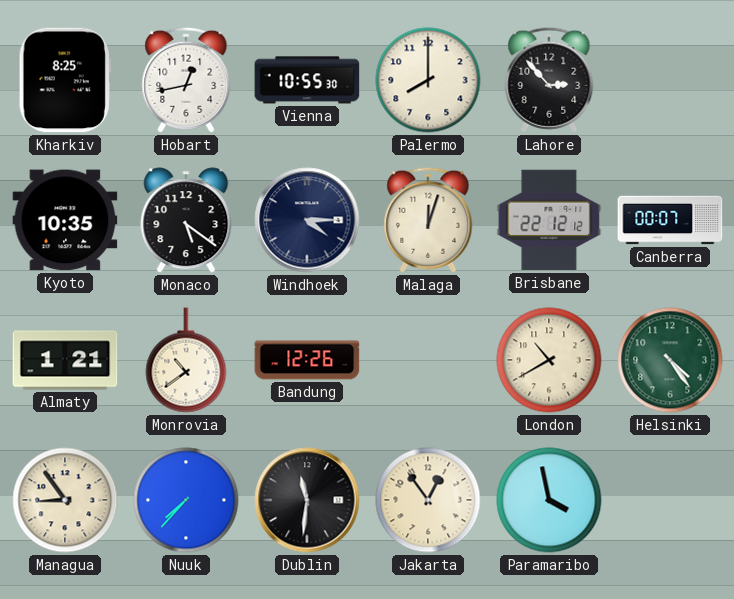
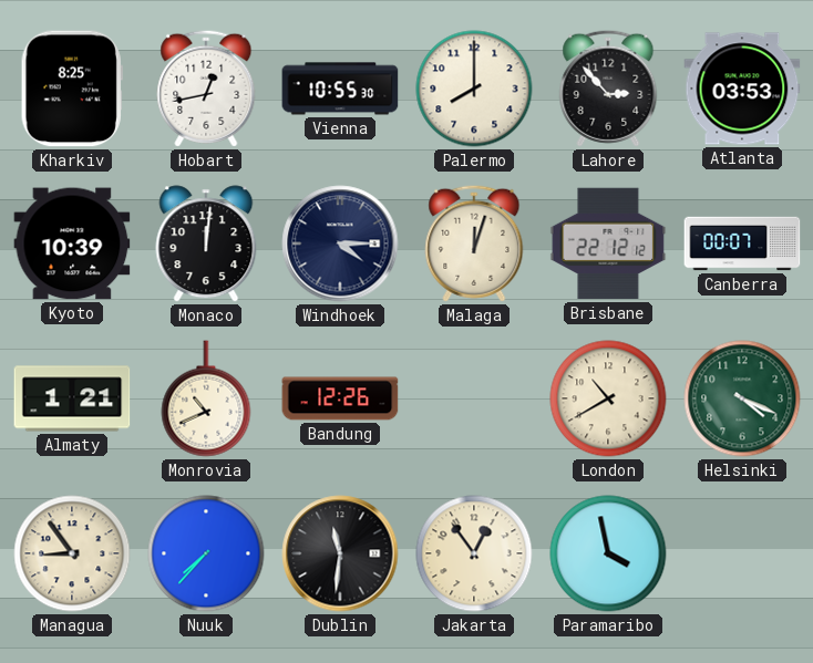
Atlanta: none -> 03:53 (742, 89)
Kyoto: 10:35 -> 10:39 (72, 244)
Monaco: 5:21 -> 12:01 (206, 244)
Monrovia: 10:39 -> 10:41 (206, 398)
Helsinki: 4:24 -> 4:19 (742, 398)
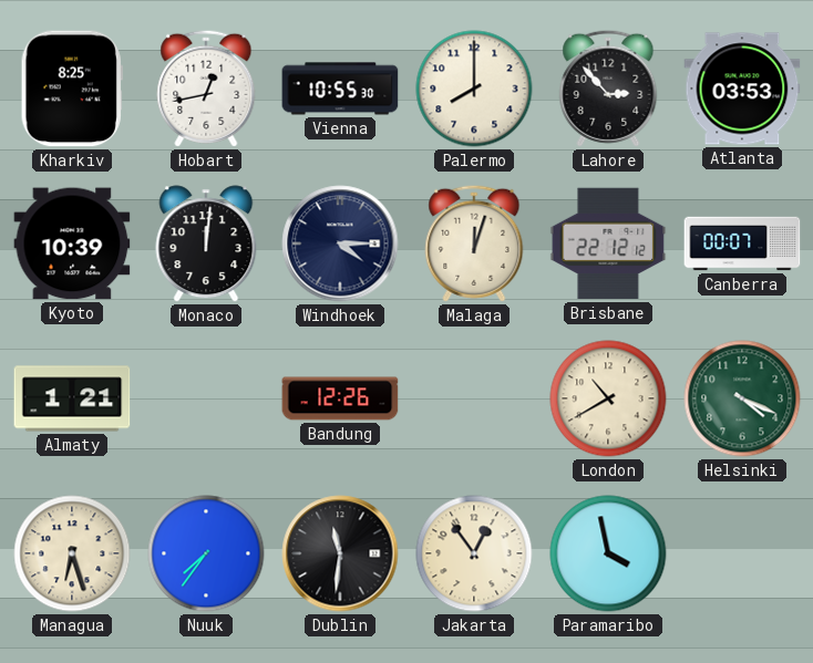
Monrovia: 10:41 -> none (206, 398)
Managua: 8:54 -> 6:27 (72, 553)
Nuuk: 7:37 -> 7:36 (206, 553)
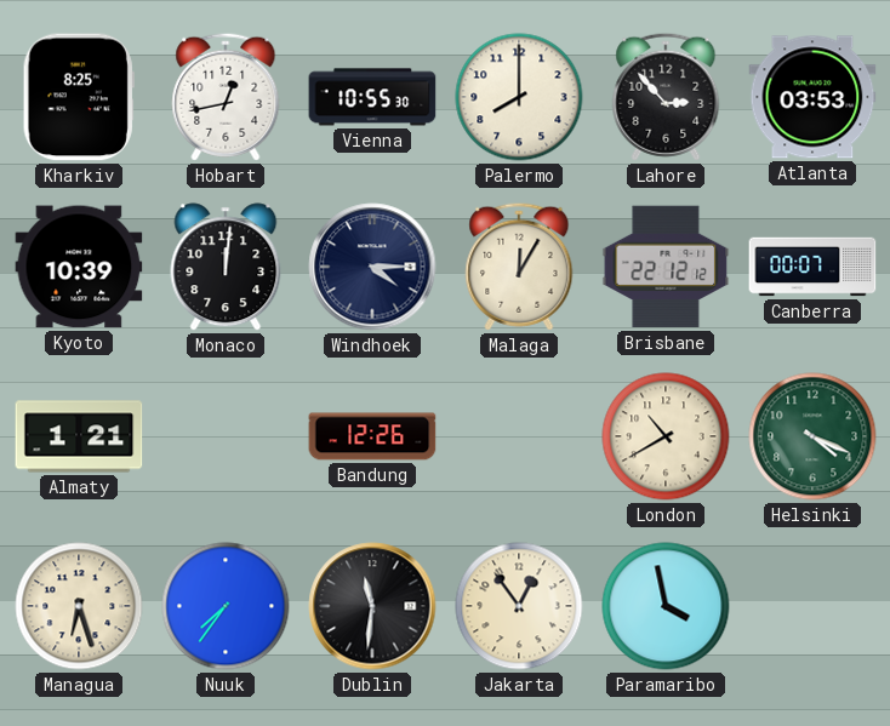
Malaga: 12:03 -> 12:05 (519, 267)
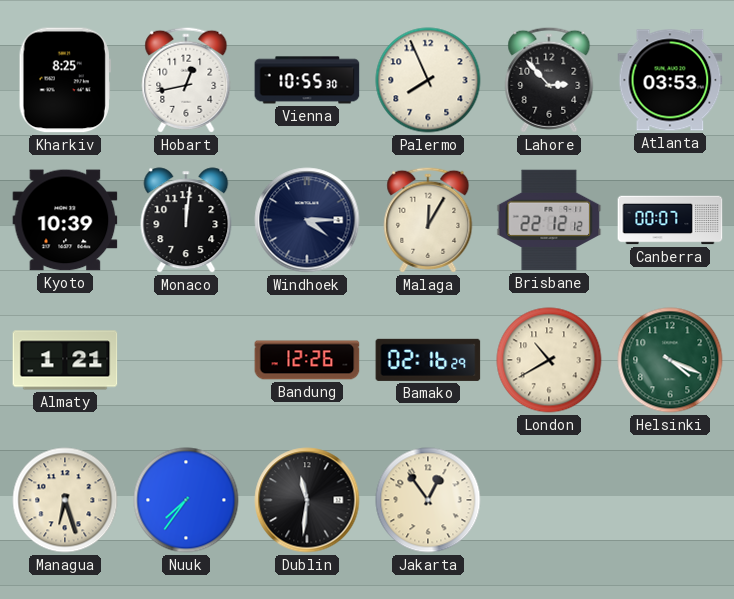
Palermo: 8:00 -> 7:56 (428, 80)
Bamako: none -> 02:16 (428, 360)
Paramaribo: 3:58 -> none (666, 606)
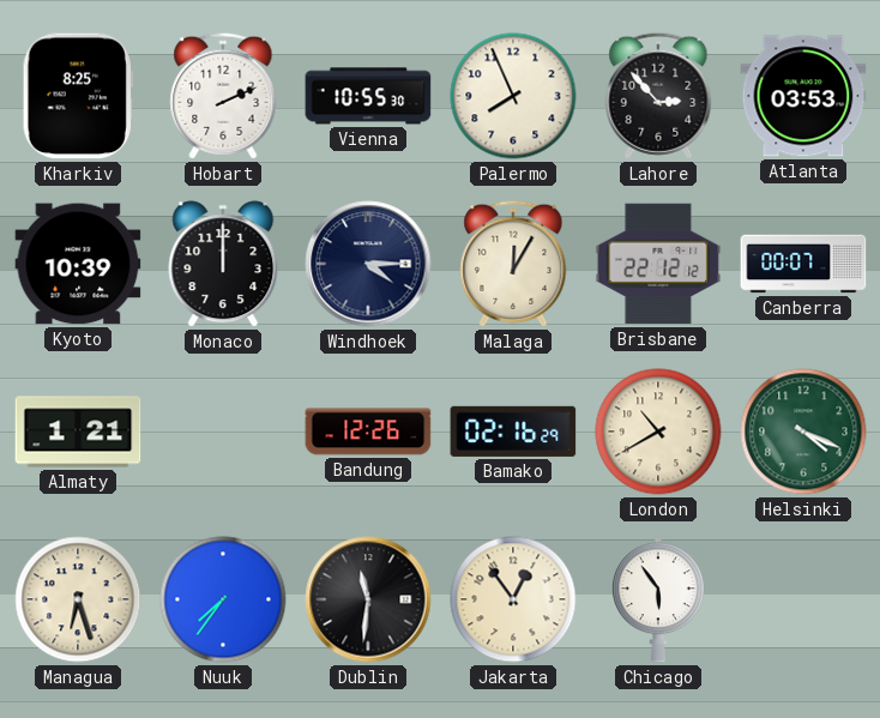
Hobart: 12:43 -> 2:11 (223, 96)
Monaco: 12:01 -> 12:00 (223, 264)
Chicago: none -> 5:54 (658, 599)
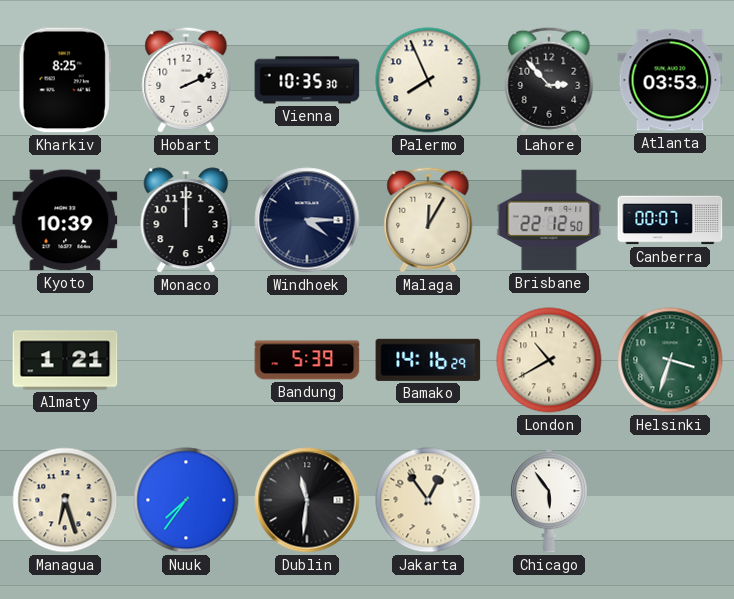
Vienna: 10:55 -> 10:35 (307, 80)
Brisbane: 22:12:12 -> 22:12:50 (549, 220)
Bandung: 12:26 -> 5:39 (307, 360)
Bamako: 02:16 -> 14:16 (428, 360)
Helsinki: 4:19 -> 3:33 (670, 360)
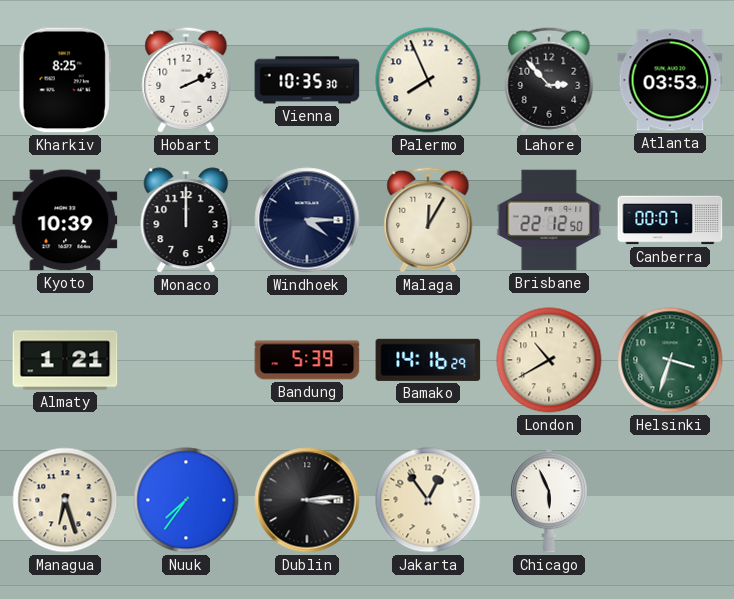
Dublin: 11:31 -> 3:14 (307, 500)
Chicago: 5:54 -> 5:56 (549, 500)
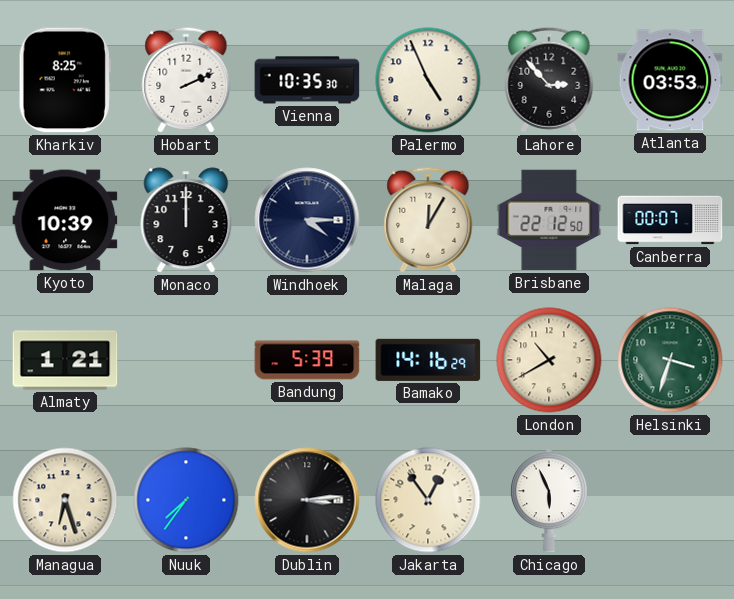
Palermo: 7:56 -> 4:56 (428, 80)
